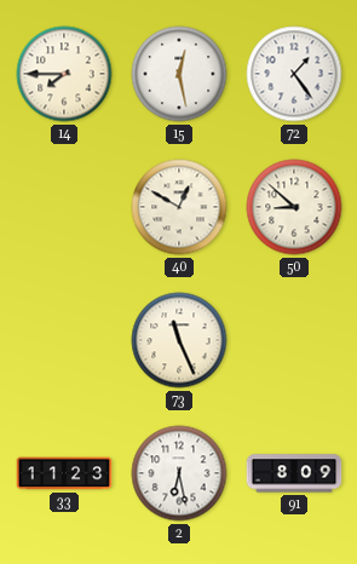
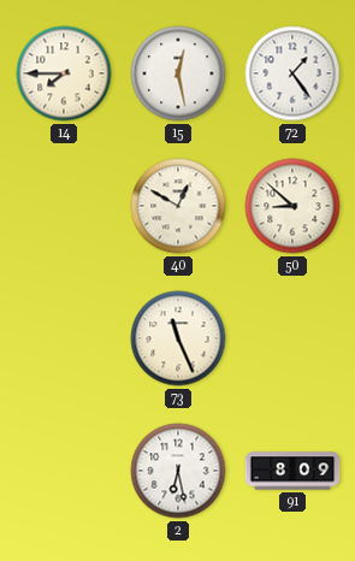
33: 11:23 -> none (64, 473)
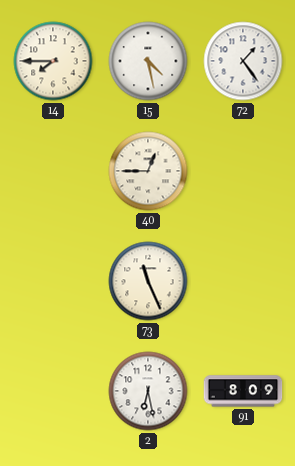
15: 12:28 -> 4:28 (148, 61)
40: 12:50 -> 12:45 (148, 171)
50: 8:52 -> none (292, 206)
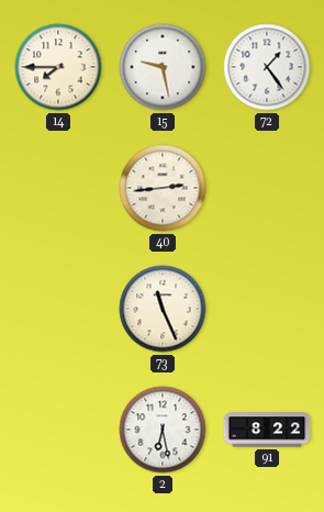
15: 4:28 -> 9:28 (163, 67)
40: 12:45 -> 2:44 (163, 188)
91: 8:09 -> 8:22 (267, 430)
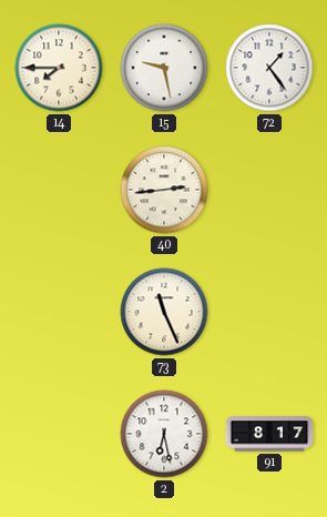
91: 8:22 -> 8:17 (269, 434)
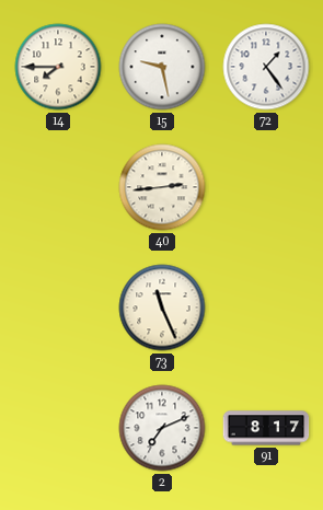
2: 6:28 -> 7:11 (162, 428)
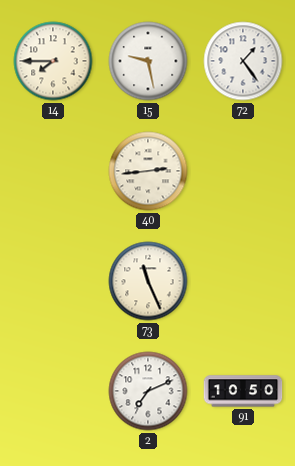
91: 8:17 -> 10:50 (243, 391)
